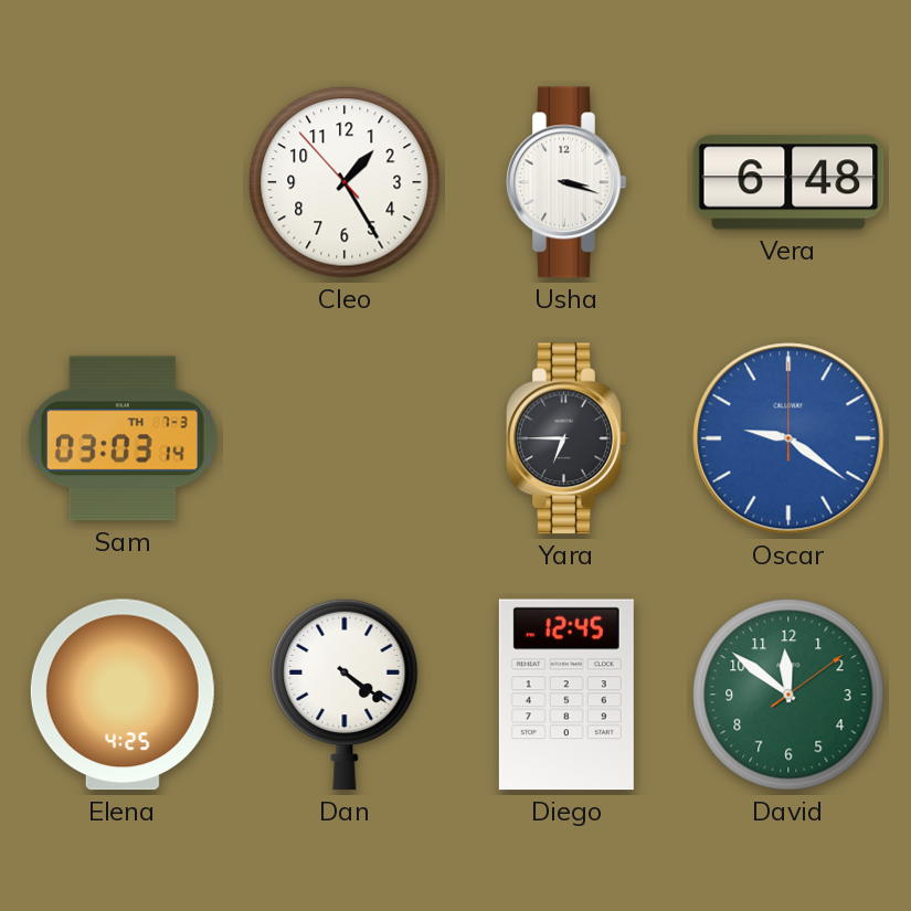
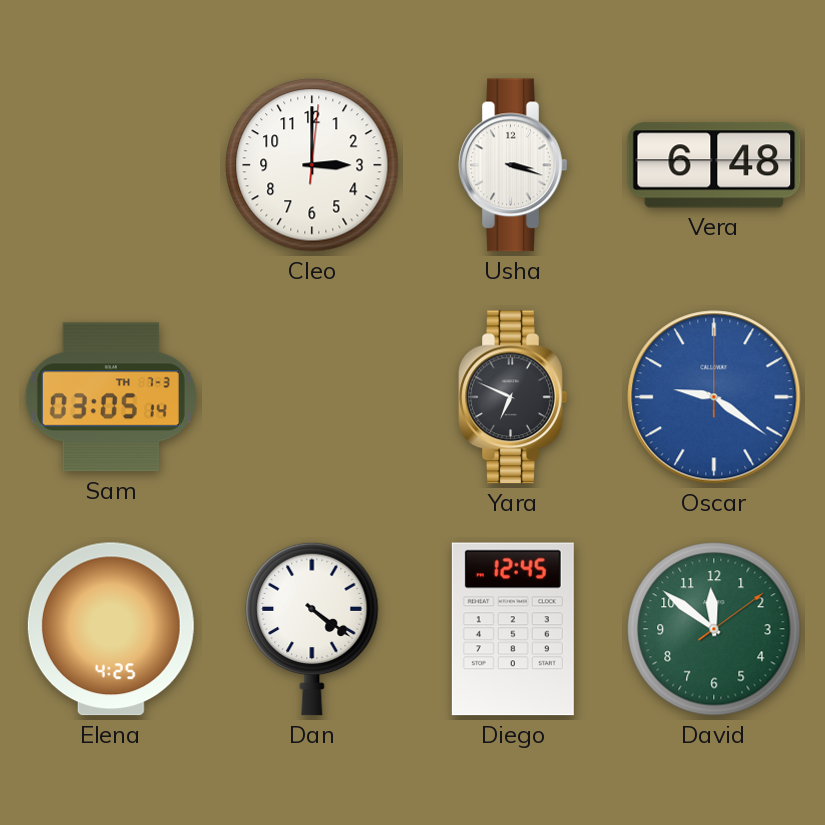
Cleo: 1:24 -> 3:00 (312, 165)
Sam: 03:03 -> 03:05 (111, 397)
Yara: 6:45 -> 6:49 (513, 397)
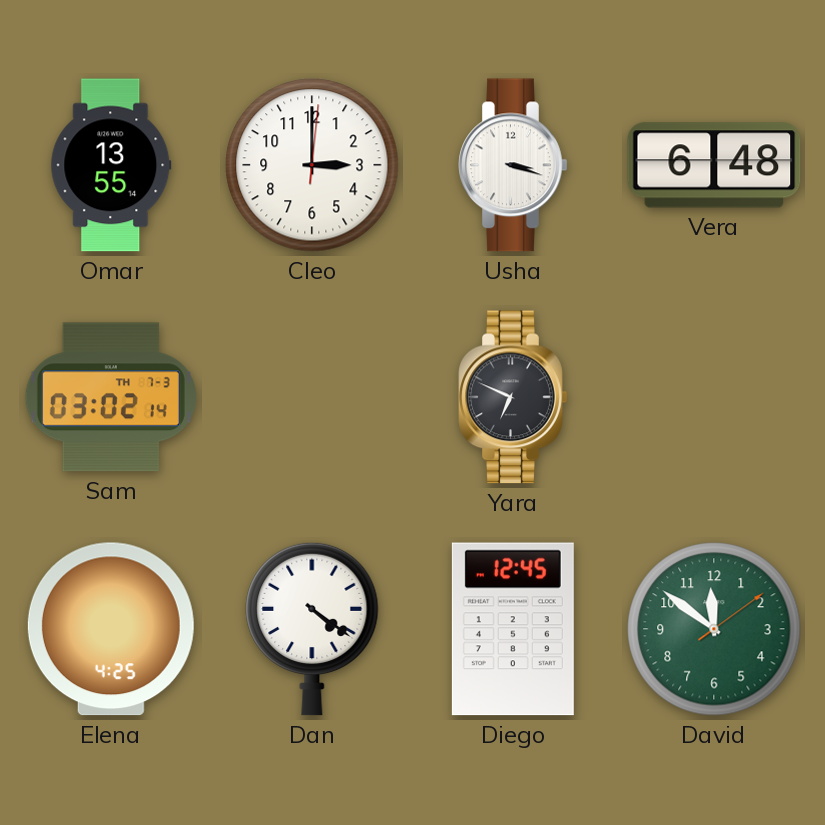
Omar: none -> 13:55 (111, 165)
Sam: 03:05 -> 03:02 (111, 397)
Oscar: 9:21 -> none (714, 397)
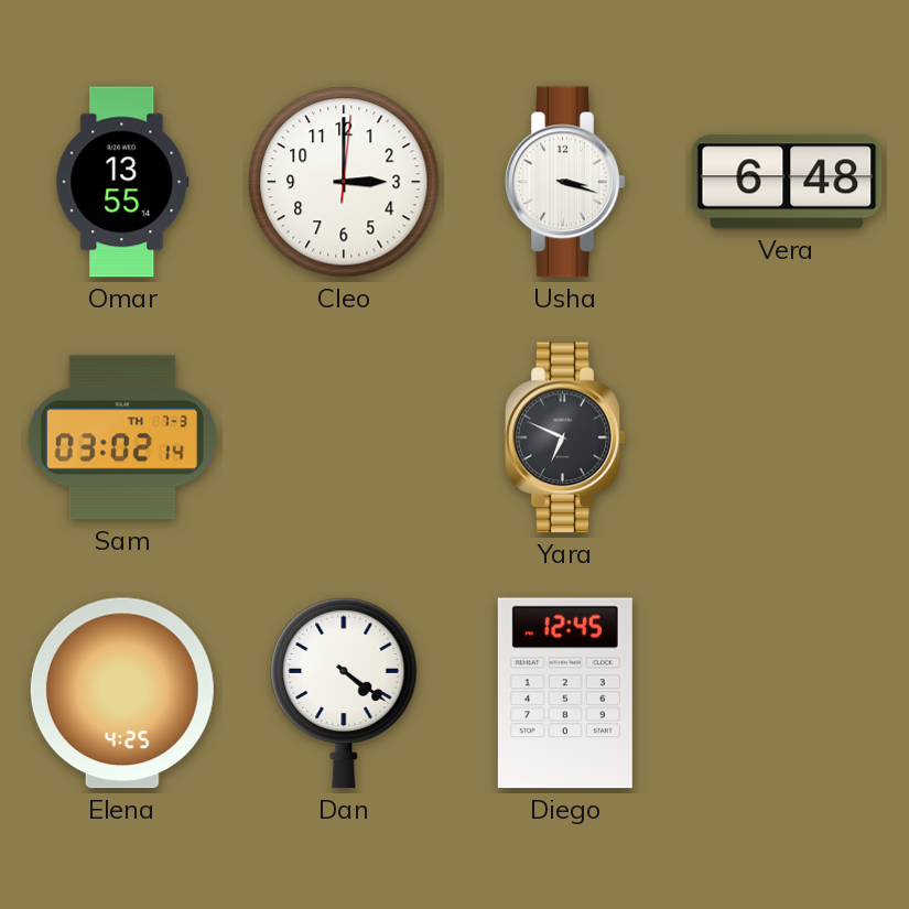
David: 11:51 -> none (714, 629)
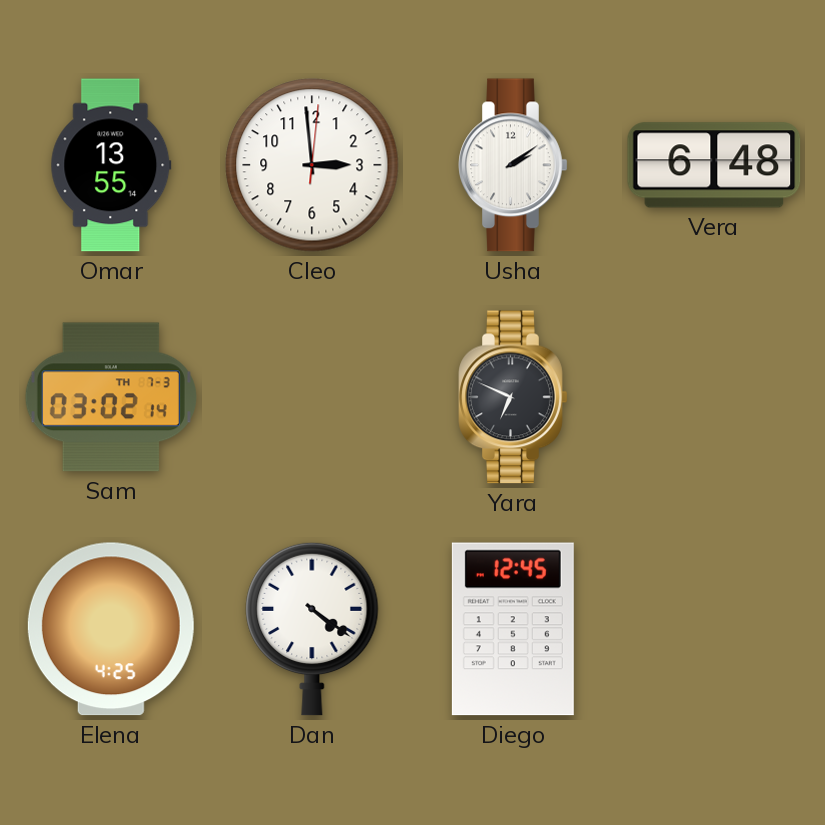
Cleo: 3:00 -> 2:59 (312, 165)
Usha: 3:18 -> 2:09 (513, 165)
